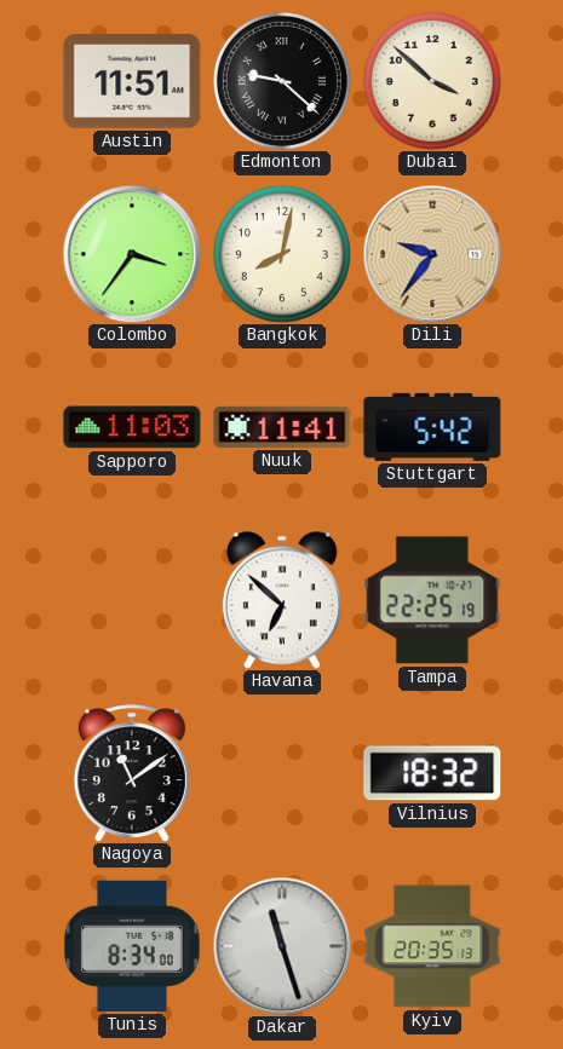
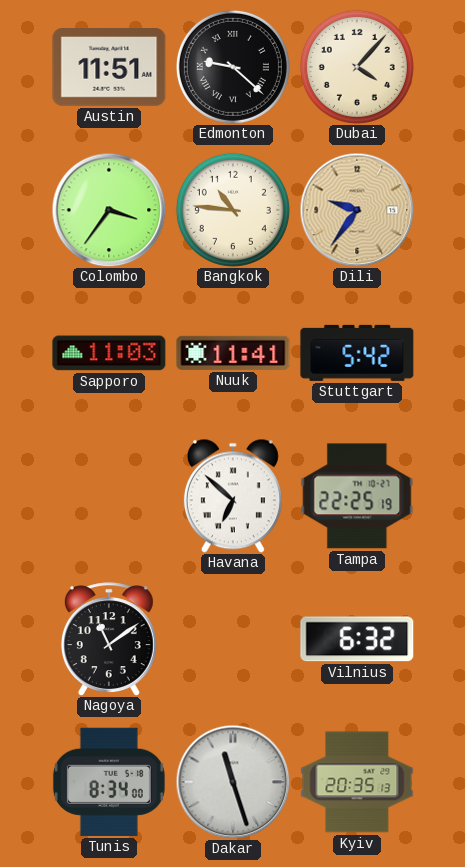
Dubai: 3:52 -> 4:07 (357, 67)
Bangkok: 8:02 -> 10:46 (233, 210)
Vilnius: 18:32 -> 6:32 (357, 639)
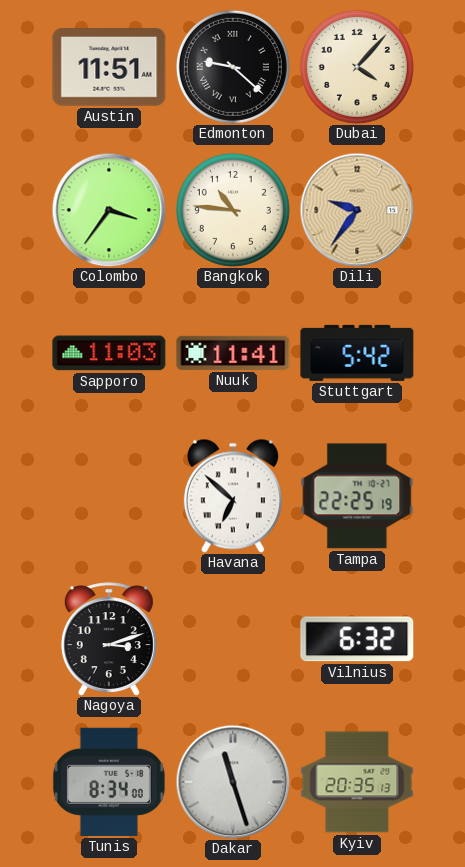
Nagoya: 11:09 -> 3:12 (109, 639)
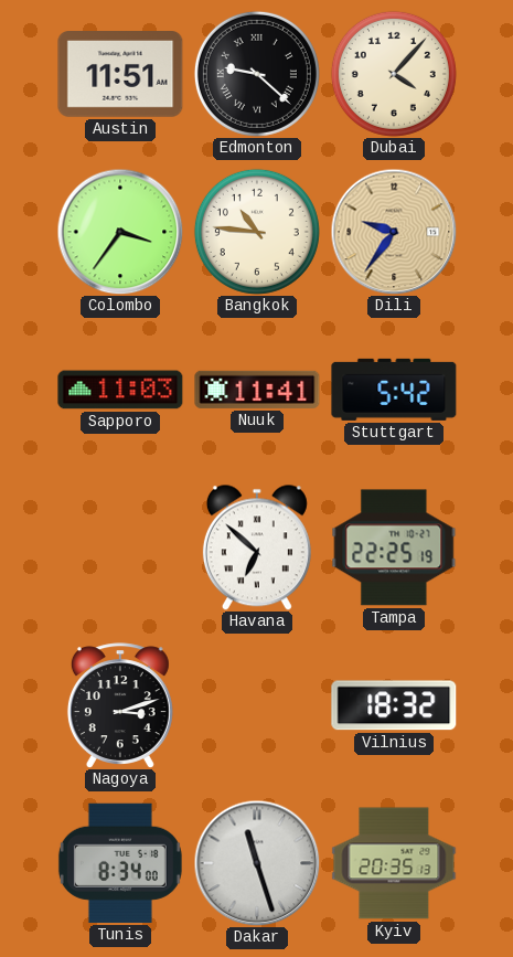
Vilnius: 6:32 -> 18:32 (394, 705)
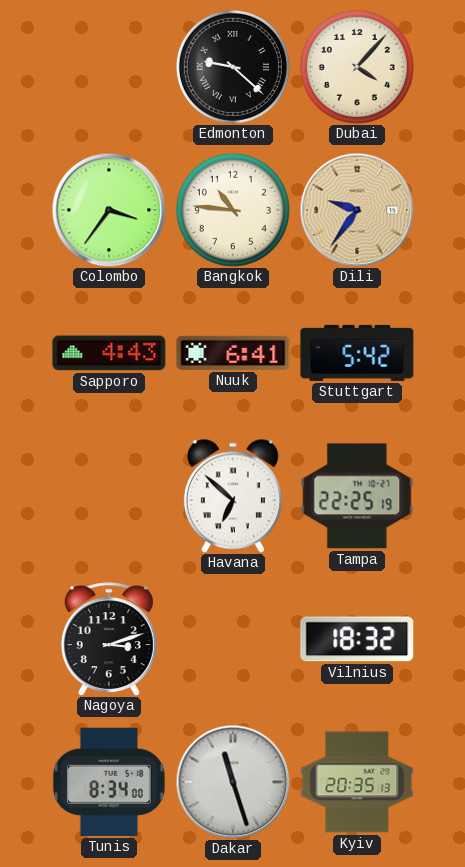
Austin: 11:51 -> none (120, 75)
Sapporo: 11:03 -> 4:43 (109, 353)
Nuuk: 11:41 -> 6:41 (233, 353)
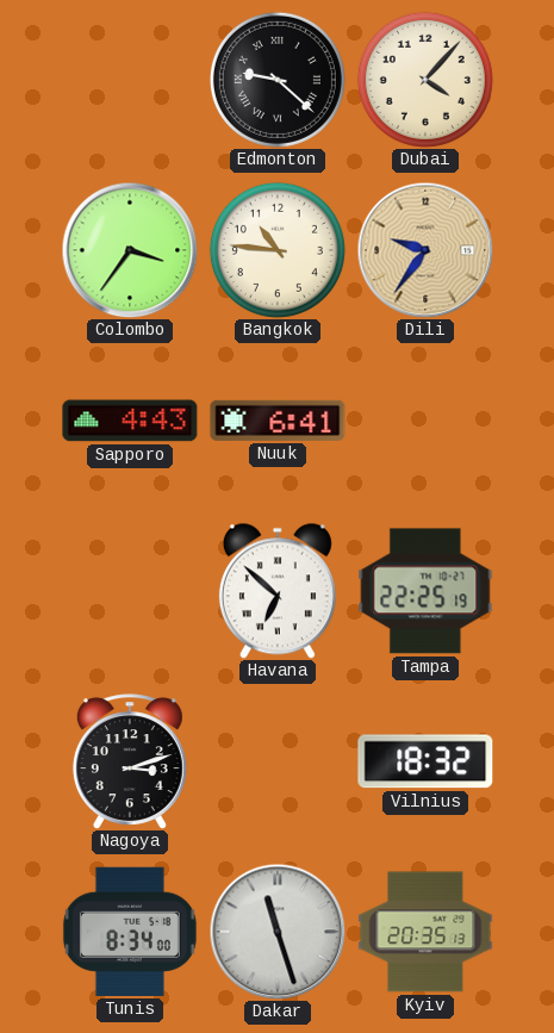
Stuttgart: 5:42 -> none (357, 353)
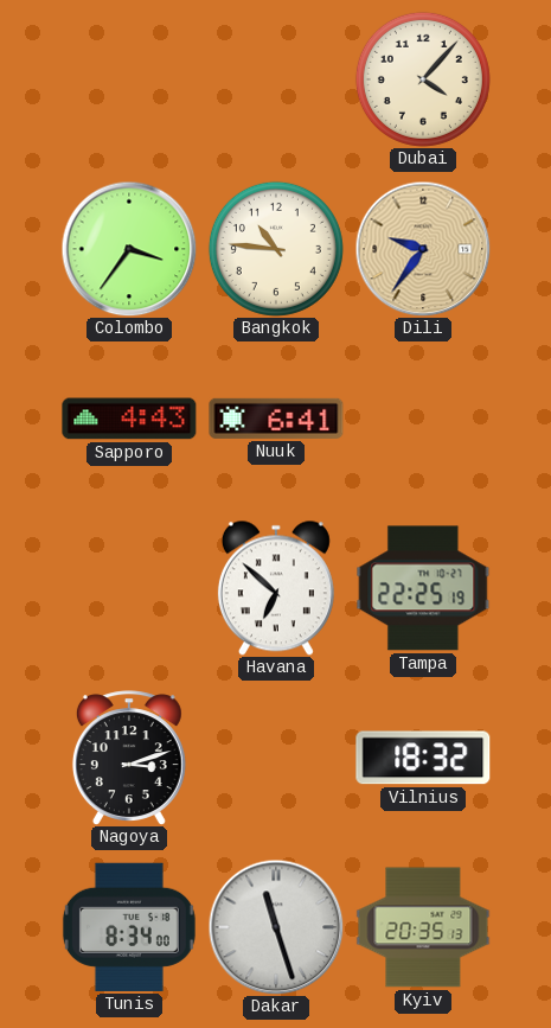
Edmonton: 9:22 -> none (278, 80)
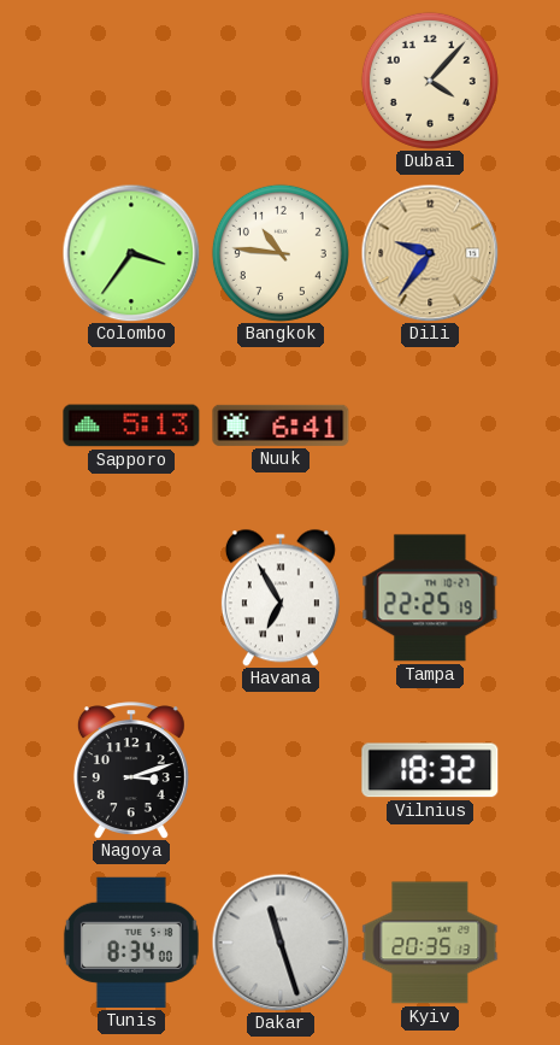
Sapporo: 4:43 -> 5:13 (131, 425)
Havana: 6:52 -> 6:55 (281, 598)
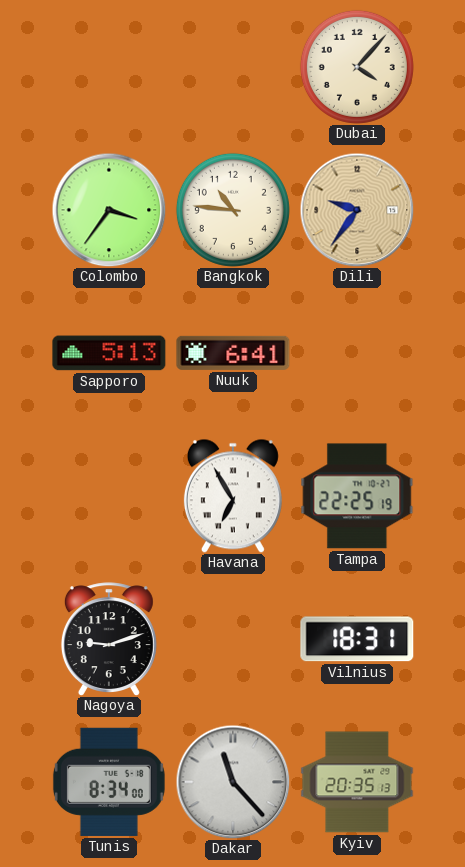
Nagoya: 3:12 -> 9:12 (109, 639)
Vilnius: 18:32 -> 18:31 (357, 639)
Dakar: 11:27 -> 11:23 (233, 782)
